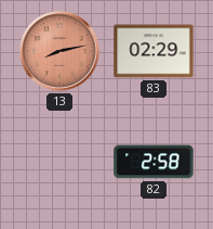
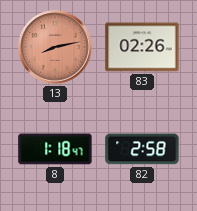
83: 02:29 -> 02:26 (142, 47)
8: none -> 1:18 (55, 149)
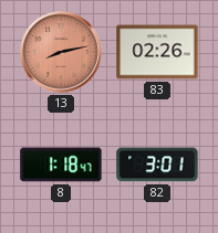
82: 2:58 -> 3:01 (157, 165)
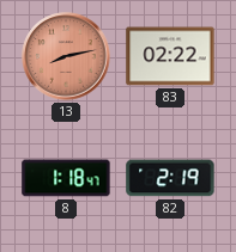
83: 02:26 -> 02:22 (170, 56)
82: 3:01 -> 2:19 (170, 178)
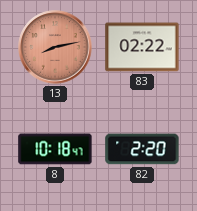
8: 1:18 -> 10:18 (55, 149)
82: 2:19 -> 2:20 (142, 149)
